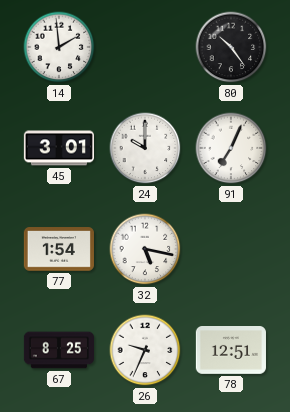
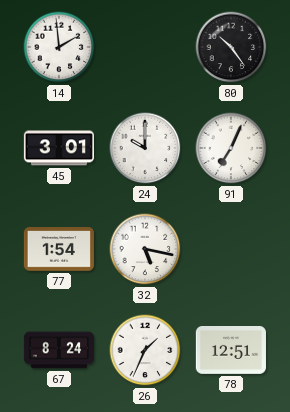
67: 8:25 -> 8:24 (58, 350)
26: 9:34 -> 1:34 (145, 350)
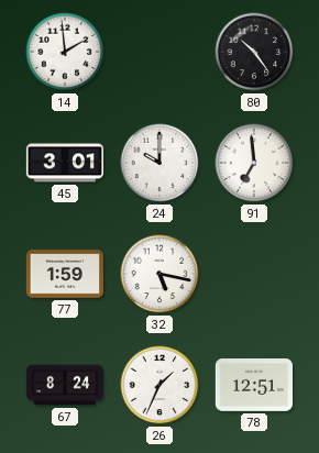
91: 7:04 -> 6:59 (254, 163)
77: 1:54 -> 1:59 (65, 274)
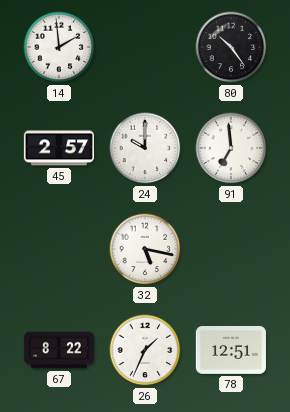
45: 3:01 -> 2:57 (58, 148)
77: 1:59 -> none (65, 274)
67: 8:24 -> 8:22 (58, 350)
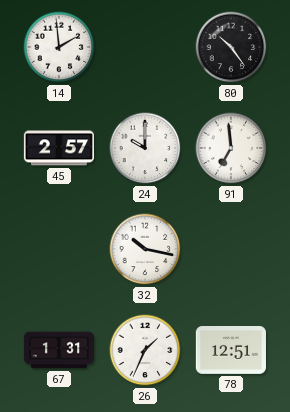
32: 5:17 -> 10:17 (145, 249)
67: 8:22 -> 1:31 (58, 350)
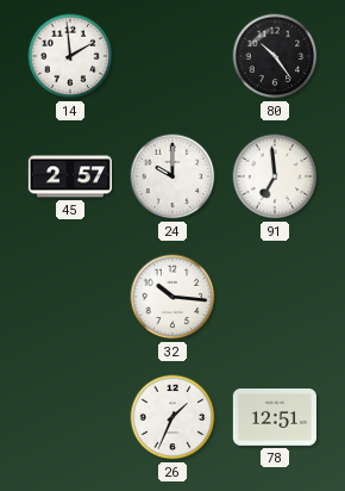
32: 10:17 -> 10:16 (172, 297)
67: 1:31 -> none (58, 350)
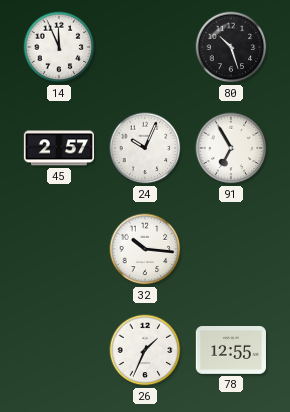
14: 1:59 -> 11:56 (59, 47)
80: 10:24 -> 10:27 (231, 47)
24: 10:00 -> 10:04 (145, 148)
91: 6:59 -> 6:55 (231, 148)
78: 12:51 -> 12:55 (231, 351)
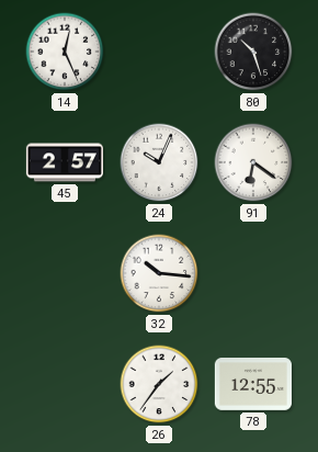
14: 11:56 -> 12:26 (65, 52)
91: 6:55 -> 6:21 (253, 162)
26: 1:34 -> 1:36 (159, 384)
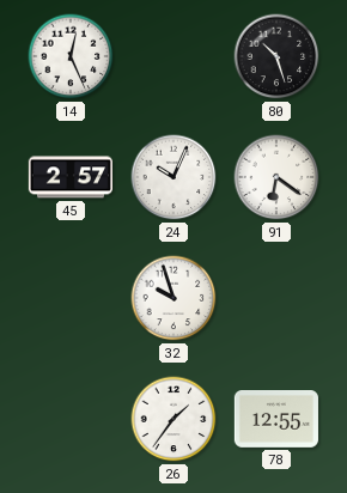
32: 10:16 -> 9:57 (173, 298)
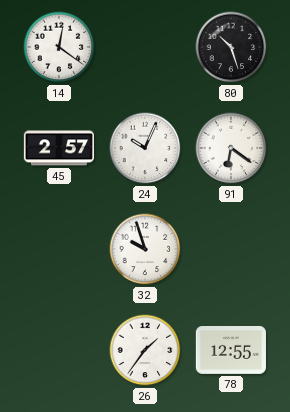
14: 12:26 -> 12:21 (59, 47)
